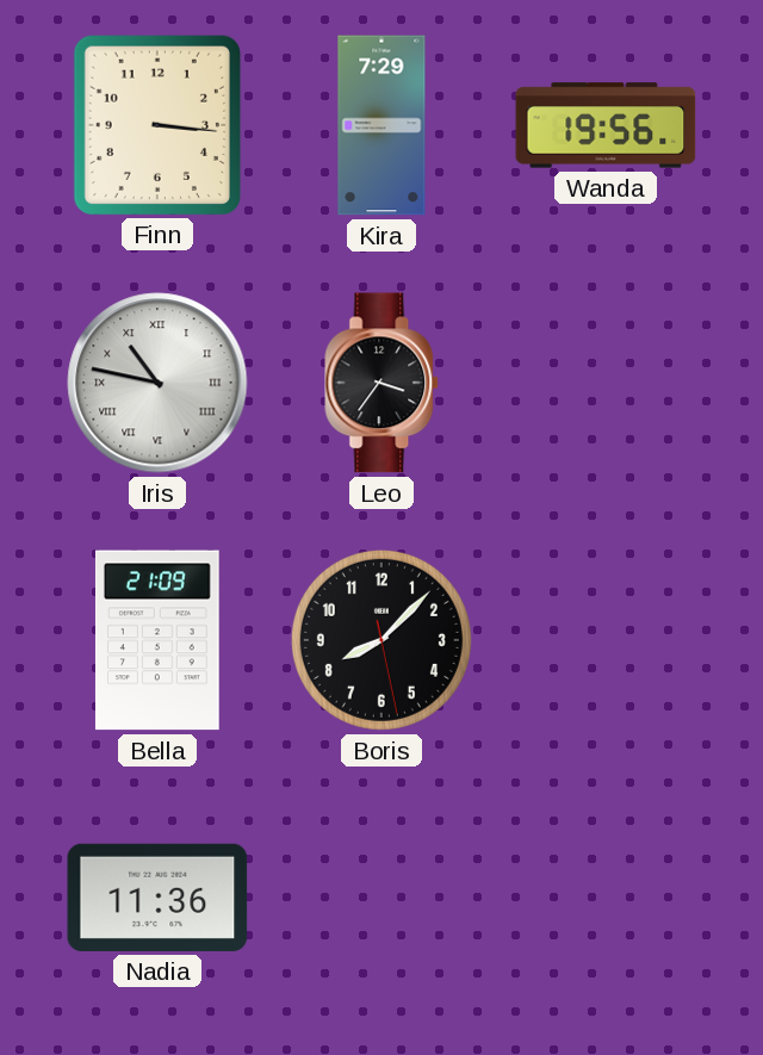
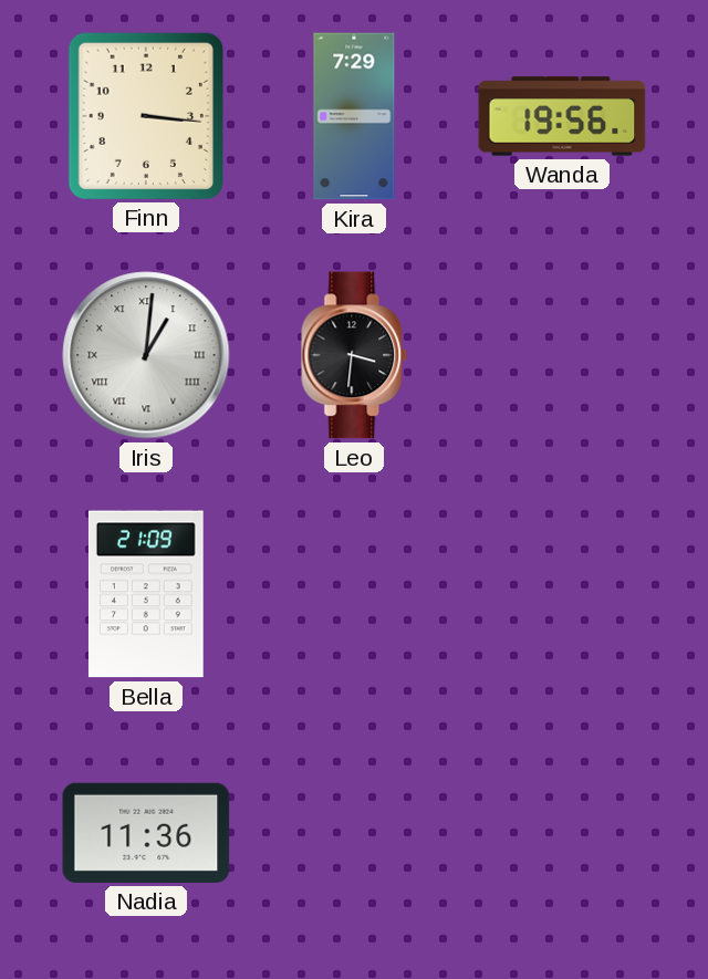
Iris: 10:47 -> 1:01 (146, 355)
Leo: 3:36 -> 3:31 (355, 355)
Boris: 8:07 -> none (381, 640)
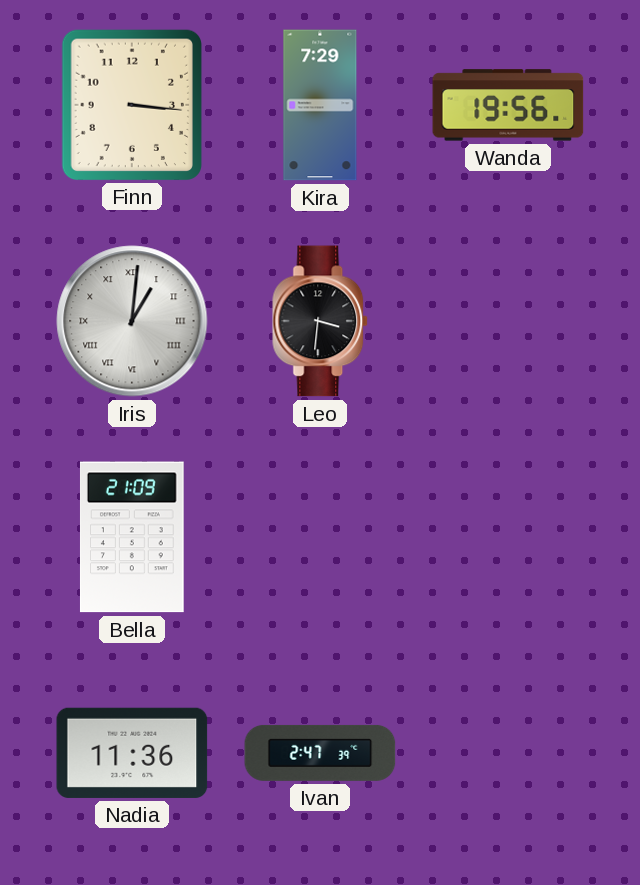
Ivan: none -> 2:47 (320, 753)
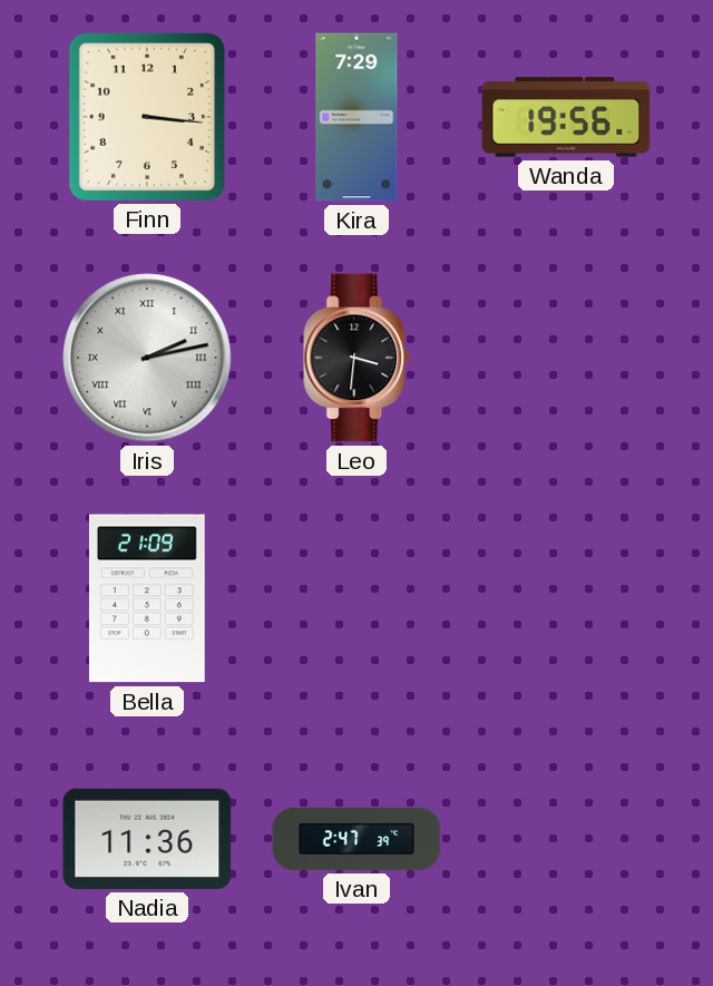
Iris: 1:01 -> 2:13 (147, 358)
